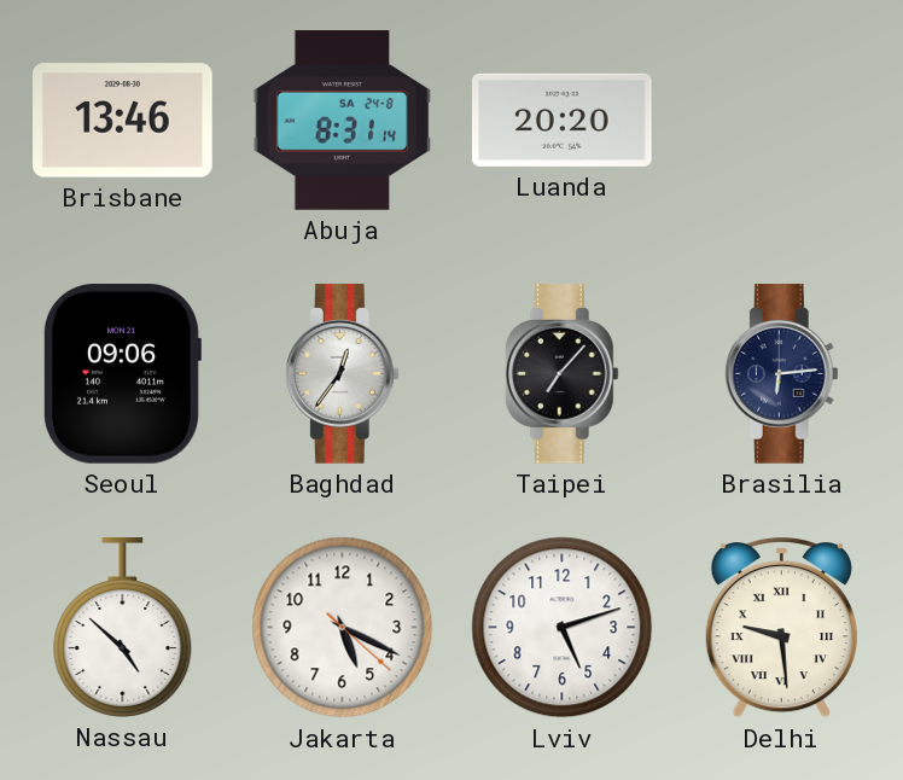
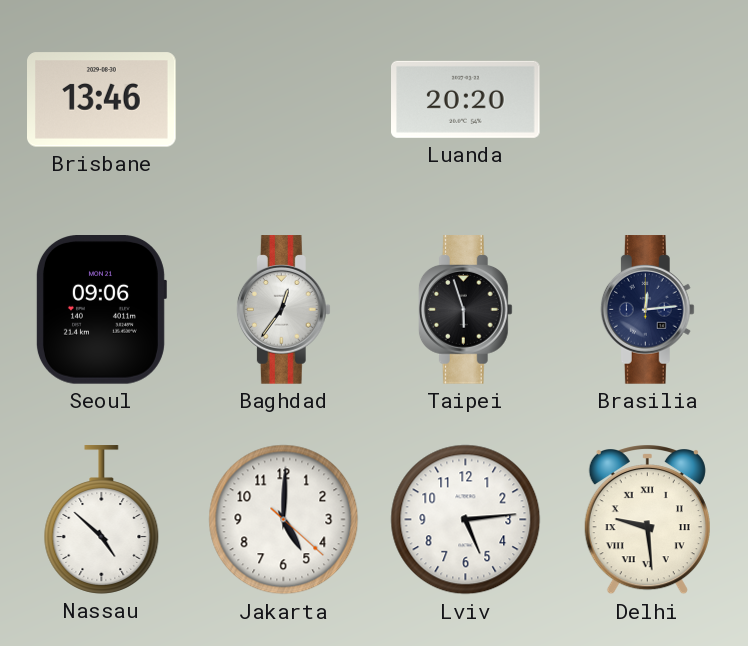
Abuja: 8:31 -> none (343, 121)
Taipei: 7:07 -> 5:57 (465, 310)
Brasilia: 6:14 -> 12:14 (647, 310)
Jakarta: 5:19 -> 5:00 (284, 520)
Lviv: 5:12 -> 5:14 (466, 520)
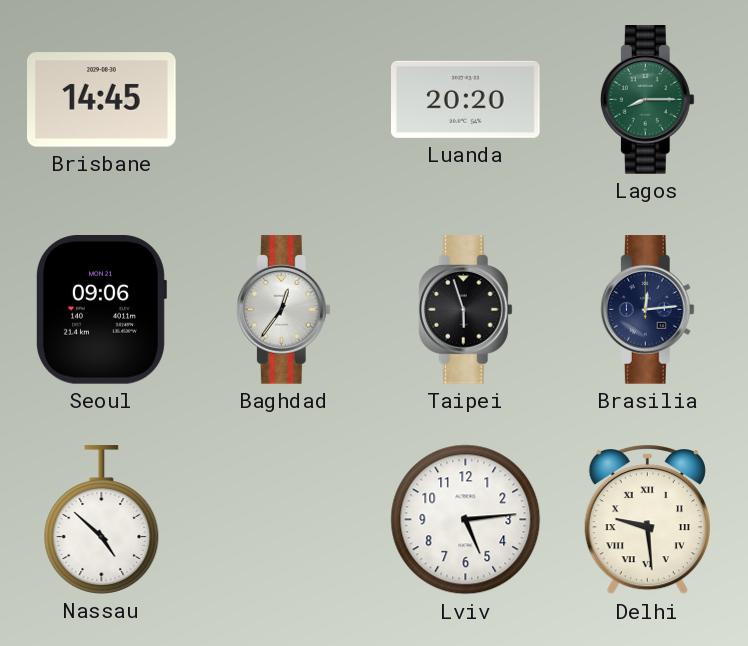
Brisbane: 13:46 -> 14:45 (102, 100)
Lagos: none -> 8:15 (647, 100)
Jakarta: 5:00 -> none (284, 520)
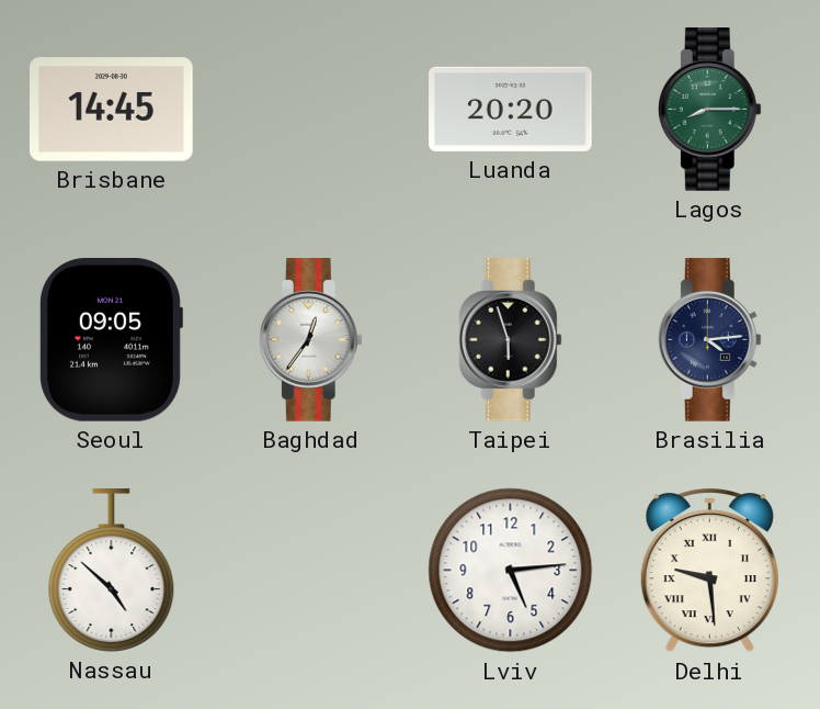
Seoul: 09:06 -> 09:05 (111, 340)
Brasilia: 12:14 -> 4:14 (709, 340)
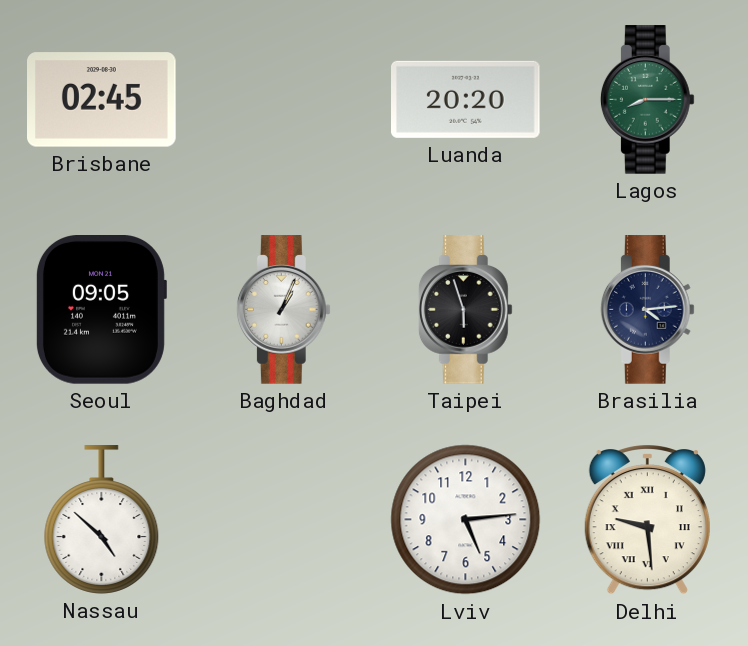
Brisbane: 14:45 -> 02:45 (102, 100)
Baghdad: 12:36 -> 1:04 (283, 310)
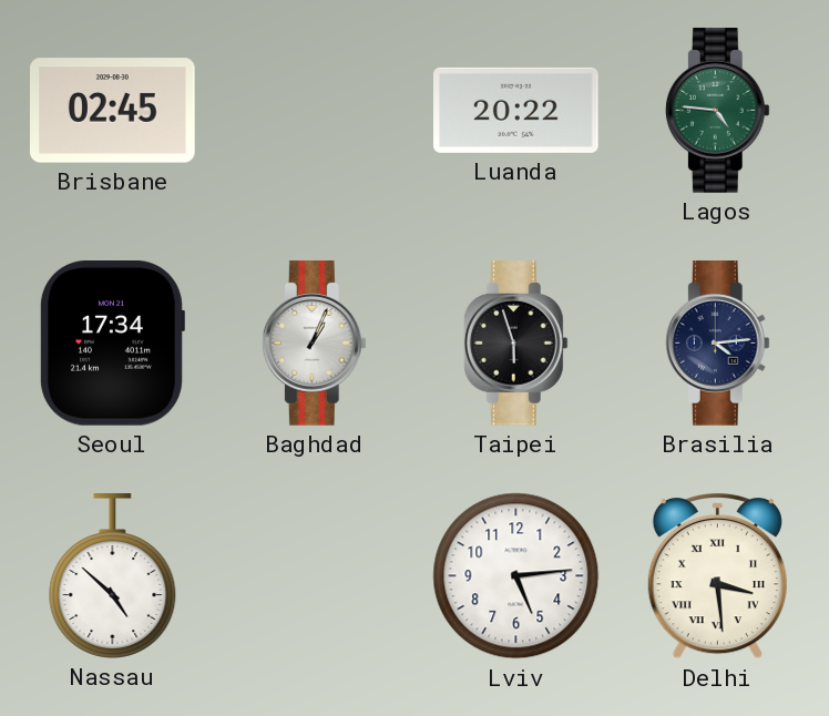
Luanda: 20:20 -> 20:22 (516, 110)
Lagos: 8:15 -> 4:46 (717, 111)
Seoul: 09:05 -> 17:34 (112, 344)
Delhi: 9:29 -> 3:29 (717, 576)
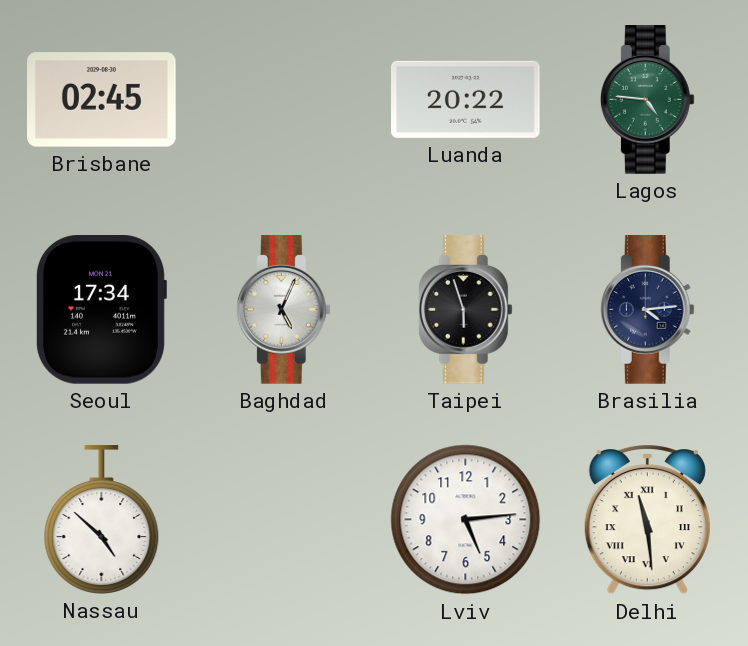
Baghdad: 1:04 -> 5:04 (283, 310)
Delhi: 3:29 -> 11:29 (647, 520)
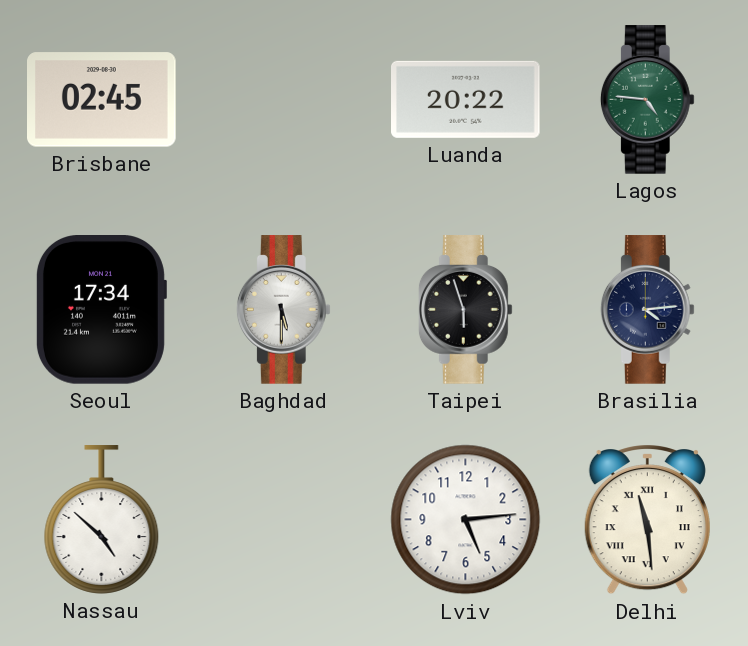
Baghdad: 5:04 -> 5:30 (283, 310)
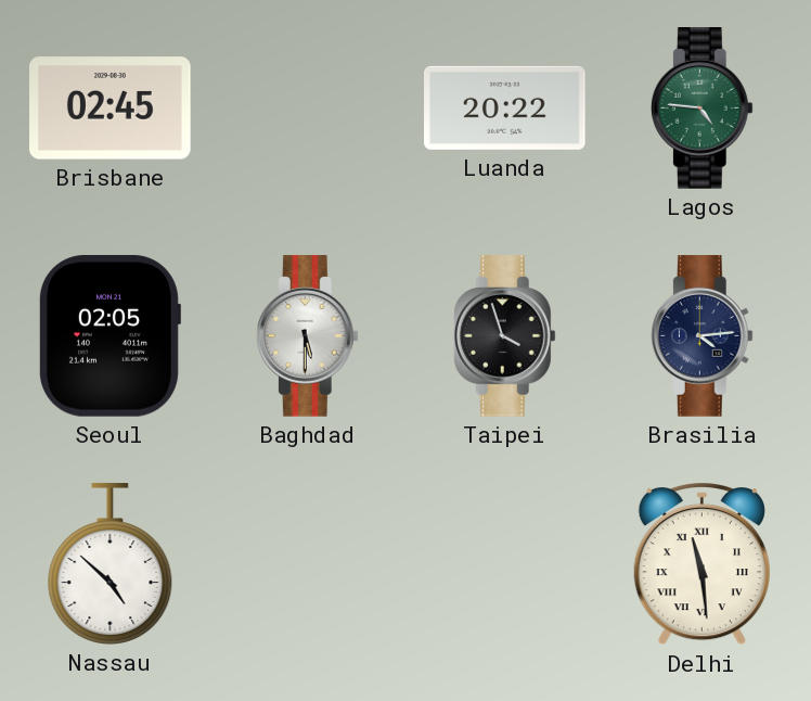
Seoul: 17:34 -> 02:05 (110, 336)
Taipei: 5:57 -> 3:57 (504, 336)
Lviv: 5:14 -> none (466, 520)
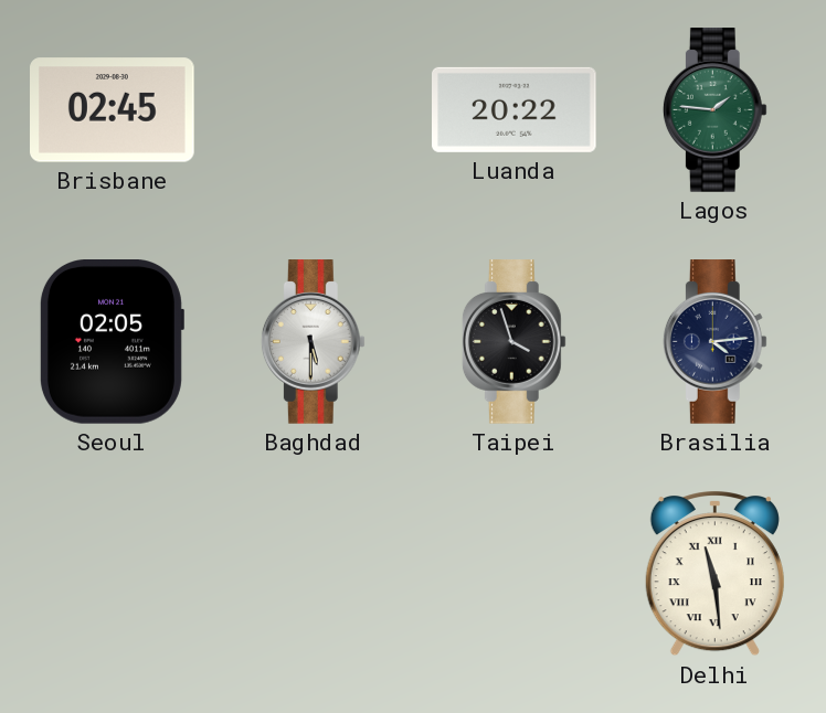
Lagos: 4:46 -> 1:46 (714, 110)
Nassau: 4:52 -> none (111, 564)
